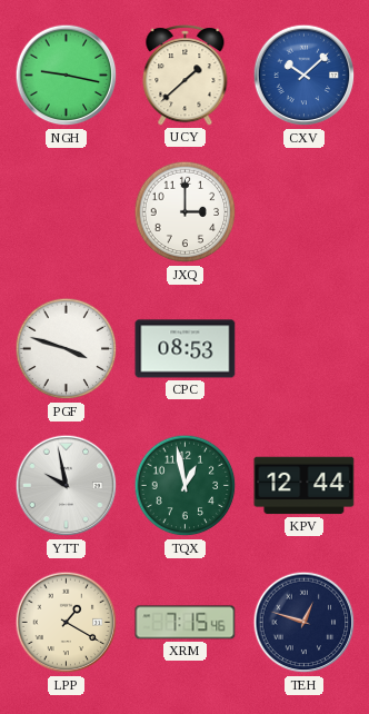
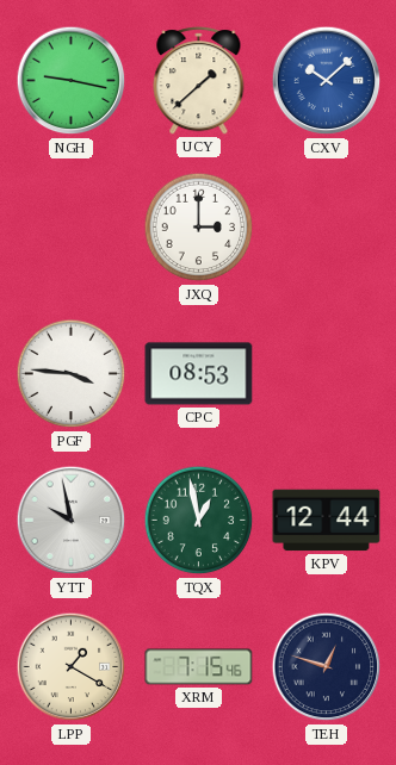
PGF: 3:48 -> 3:46 (72, 374)
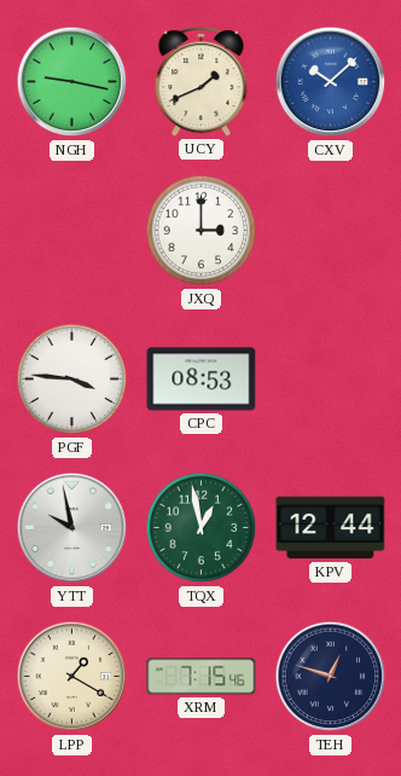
UCY: 1:38 -> 1:41 (202, 82)
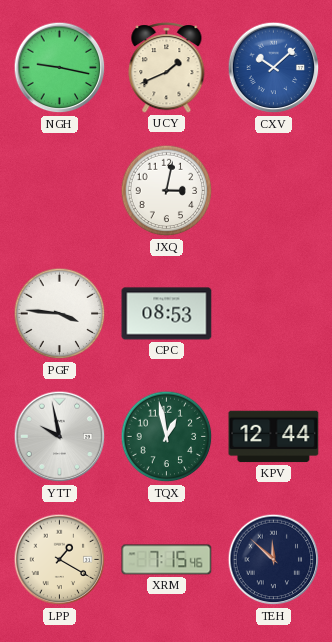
JXQ: 3:00 -> 3:02 (167, 191)
TEH: 12:48 -> 11:52 (274, 560)
